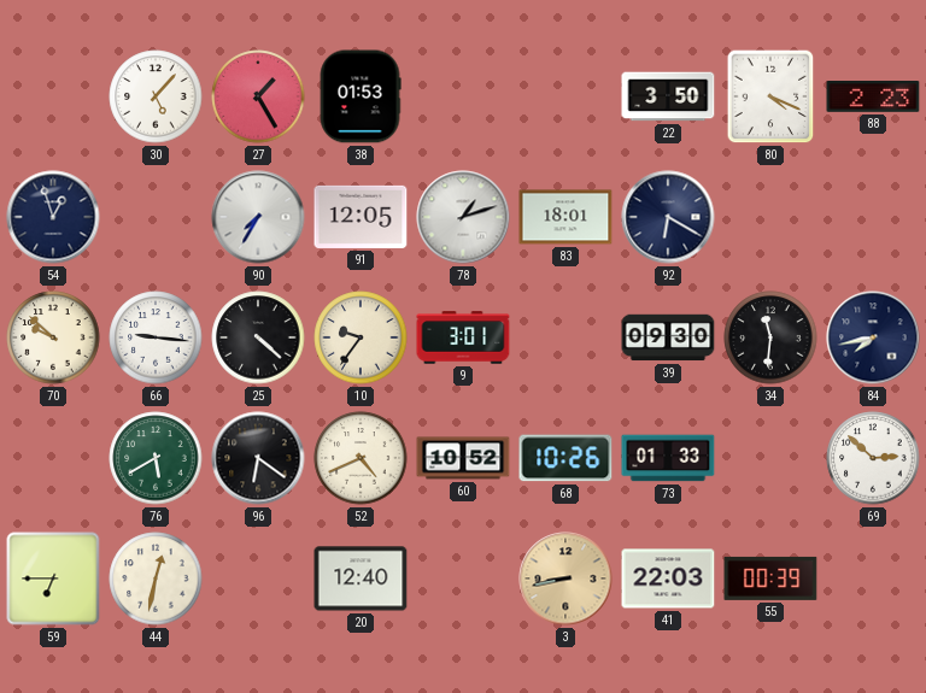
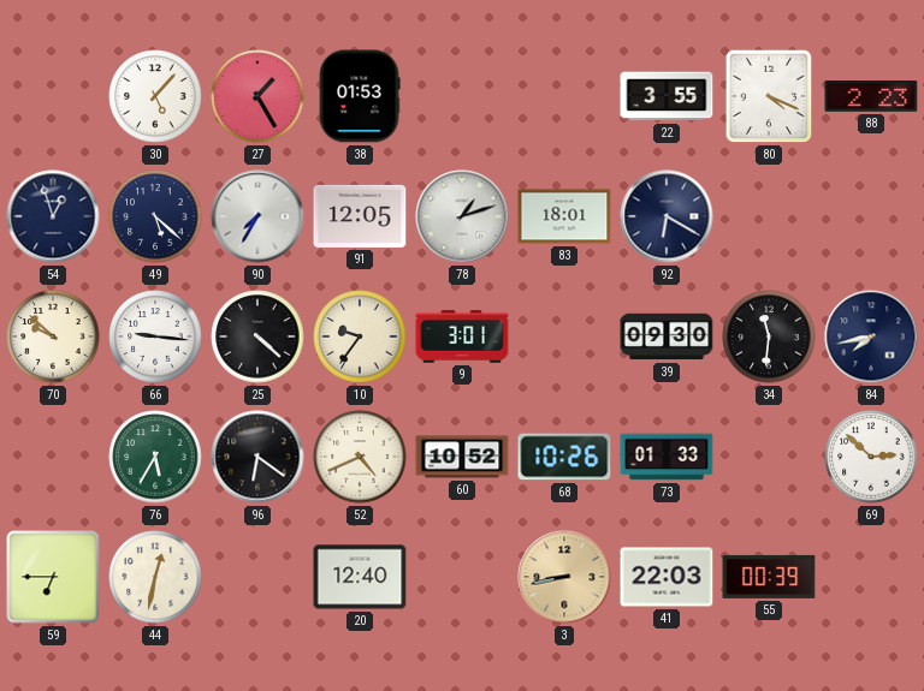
22: 3:50 -> 3:55 (667, 96)
49: none -> 5:22 (155, 216)
76: 5:40 -> 5:35 (155, 457)
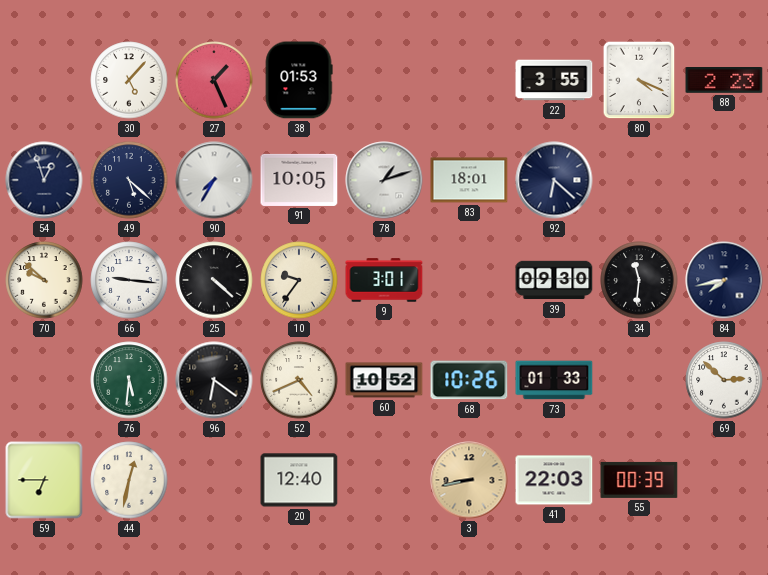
27: 1:25 -> 1:26 (214, 80)
91: 12:05 -> 10:05 (299, 180)
92: 6:20 -> 6:22 (554, 180)
76: 5:35 -> 5:31 (129, 380)
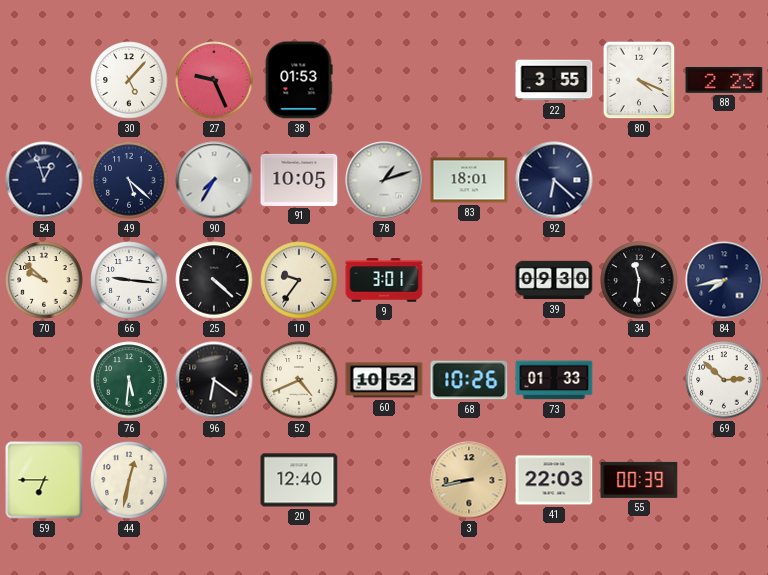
27: 1:26 -> 9:26 (214, 80)
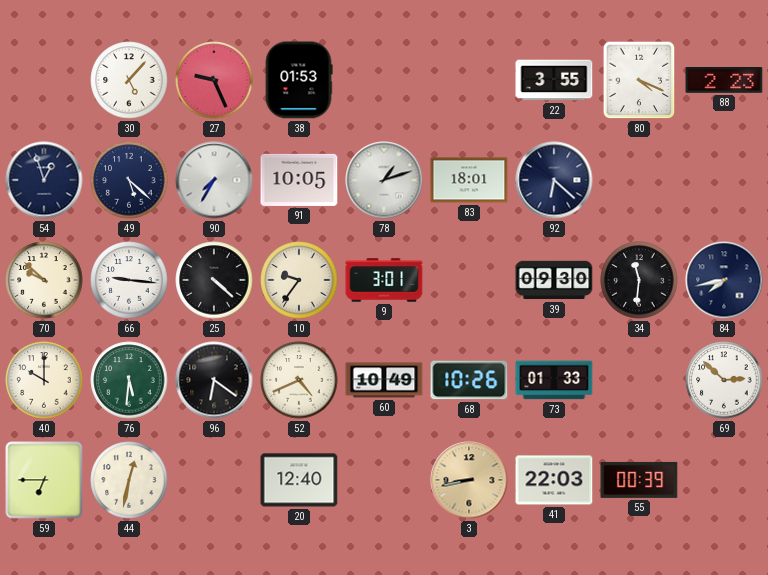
40: none -> 10:00 (44, 380)
60: 10:52 -> 10:49 (384, 380)
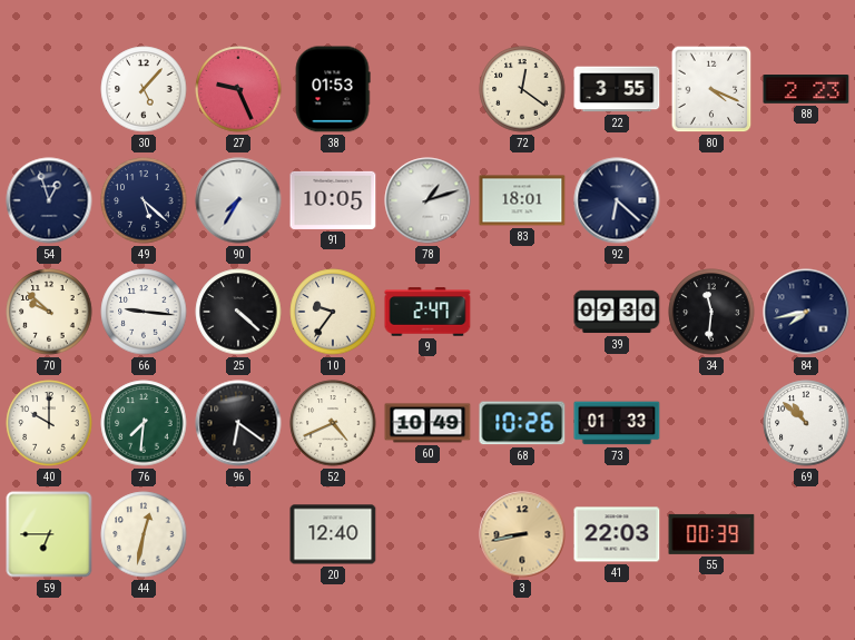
72: none -> 12:21 (522, 89)
9: 3:01 -> 2:47 (427, 312)
76: 5:31 -> 7:31 (144, 423)
69: 2:52 -> 10:52 (806, 423)
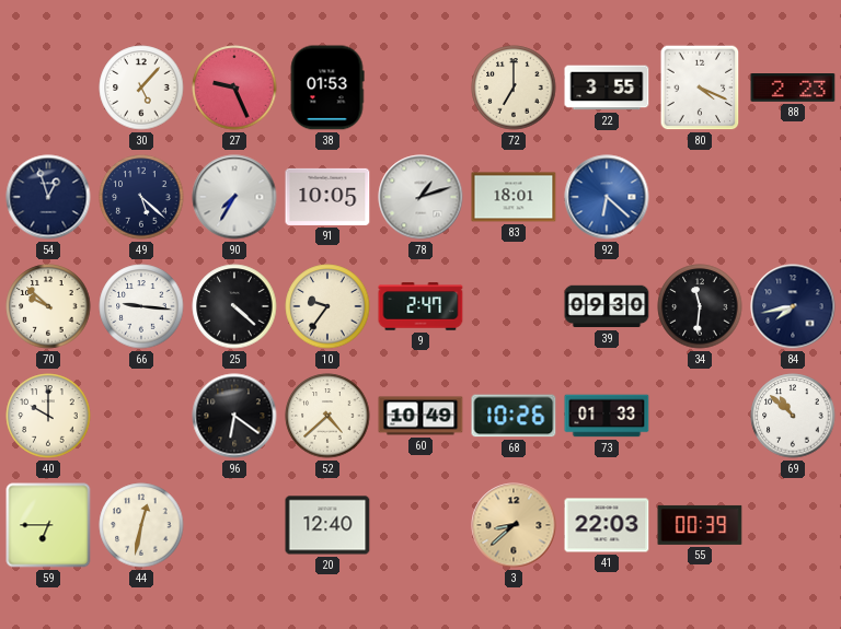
72: 12:21 -> 7:00 (514, 88)
92 dial: navy -> blue (607, 197)
76: 7:31 -> none (144, 423)
52: 4:41 -> 4:38 (327, 416)
3: 8:43 -> 8:38 (514, 525)
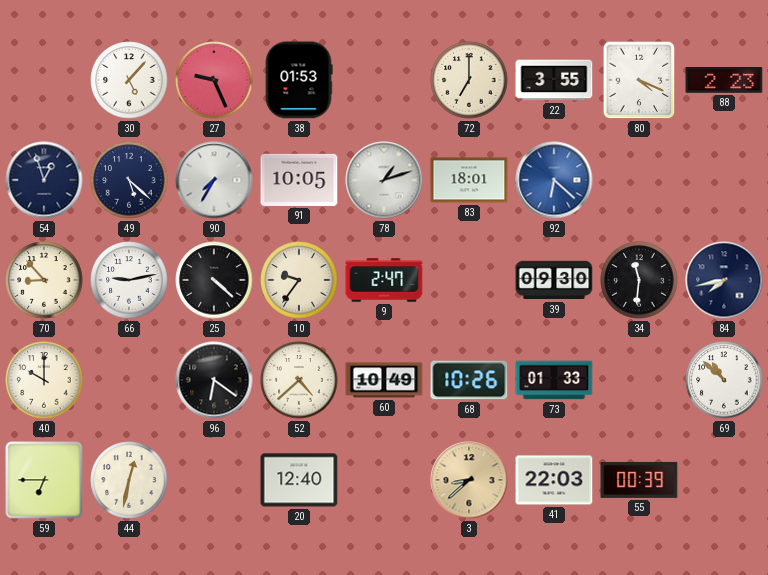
70: 9:52 -> 8:53 (44, 280)
66: 9:16 -> 9:13 (129, 280)
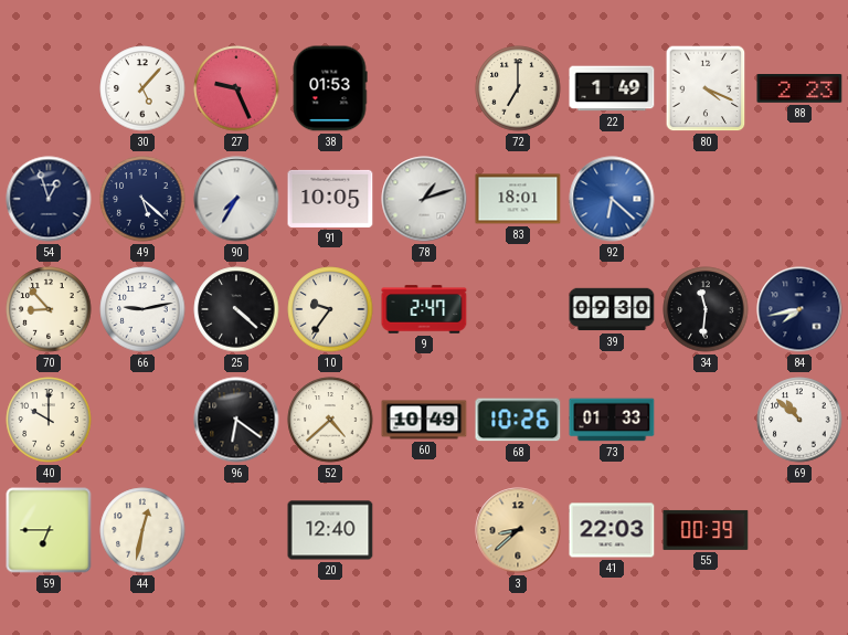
22: 3:55 -> 1:49 (612, 88)
